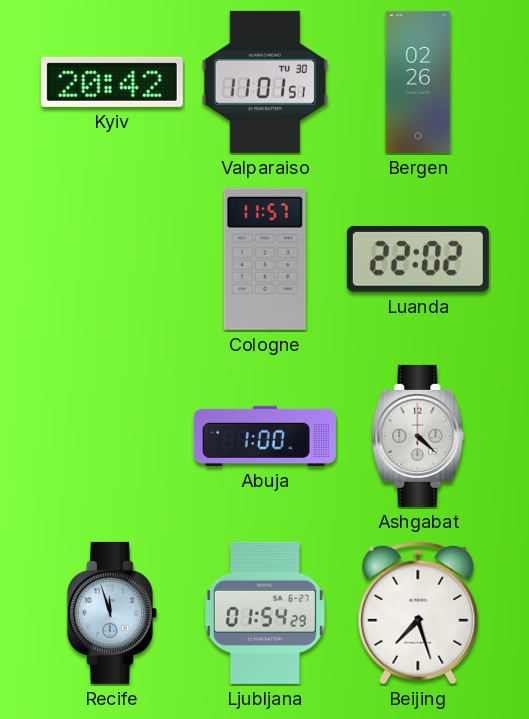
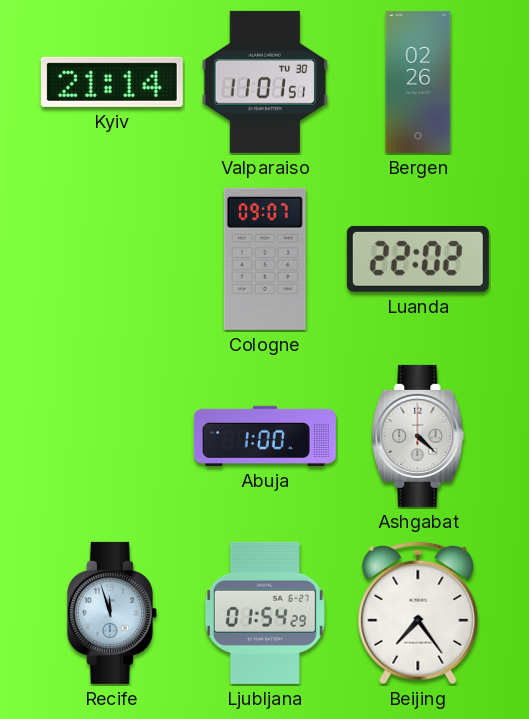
Kyiv: 20:42 -> 21:14 (112, 82)
Cologne: 11:57 -> 09:07 (265, 259)
Beijing: 7:27 -> 7:24 (418, 613)
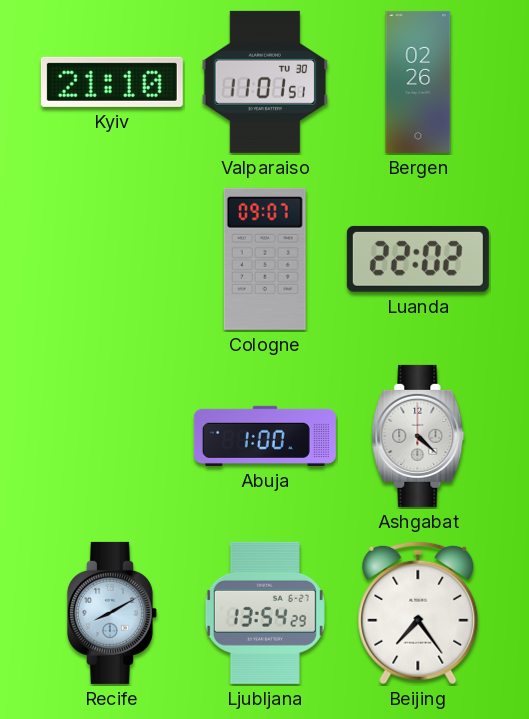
Kyiv: 21:14 -> 21:10 (112, 82)
Recife: 11:57 -> 8:10 (112, 613)
Ljubljana: 01:54 -> 13:54 (265, 613)
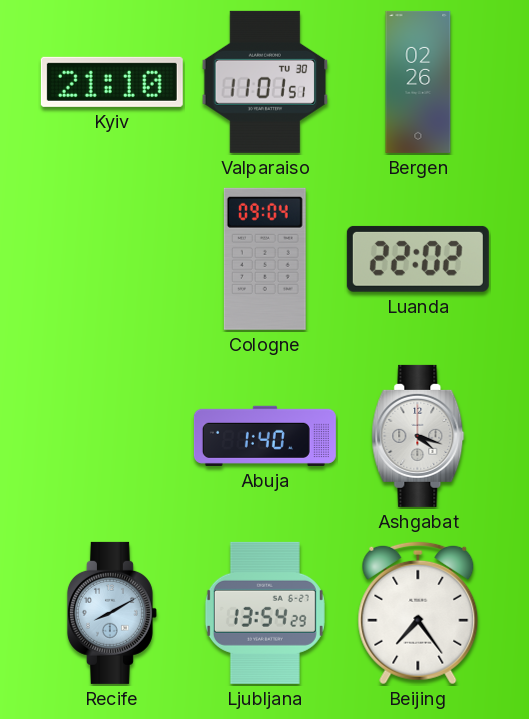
Cologne: 09:07 -> 09:04 (265, 259)
Abuja: 1:00 -> 1:40 (265, 436)
Ashgabat: 4:22 -> 4:18 (418, 436)
